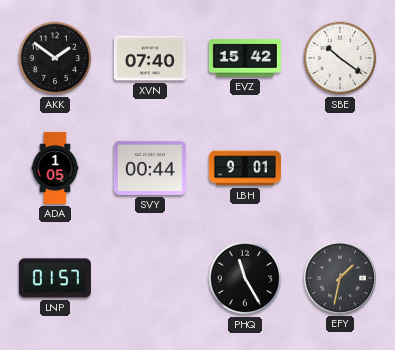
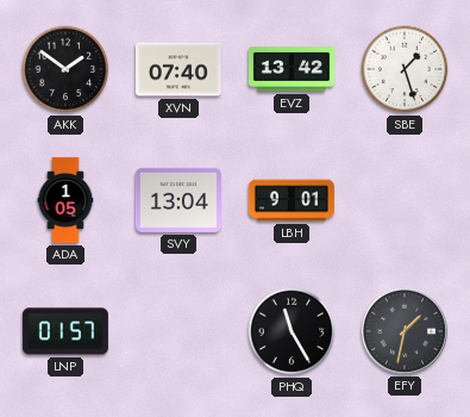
EVZ: 15:42 -> 13:42 (292, 69)
SBE: 10:21 -> 1:27 (405, 69)
SVY: 00:44 -> 13:04 (178, 200)
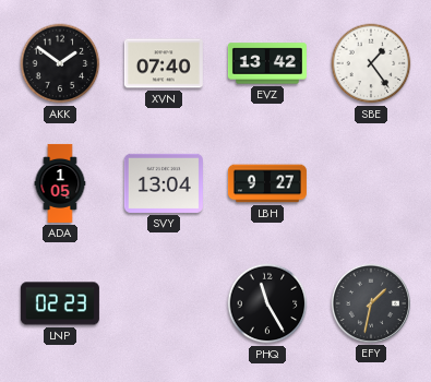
SBE: 1:27 -> 1:24 (371, 63)
LBH: 9:01 -> 9:27 (267, 183)
LNP: 01:57 -> 02:23 (60, 303)
